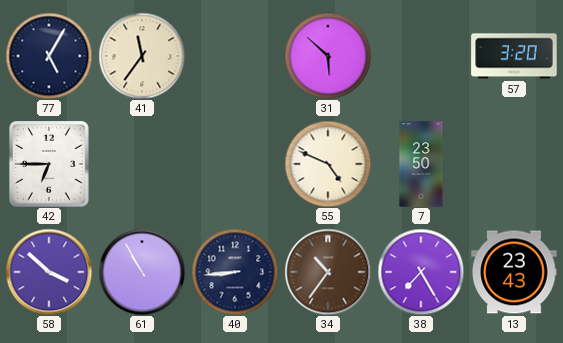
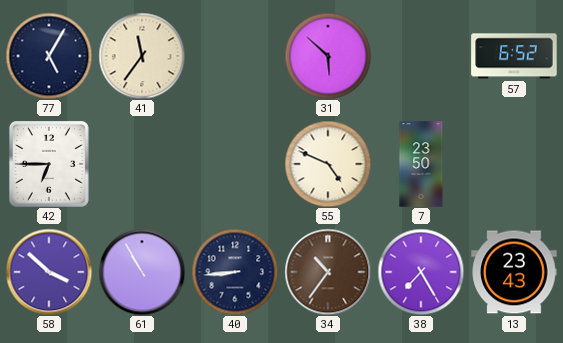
57: 3:20 -> 6:52 (514, 56)
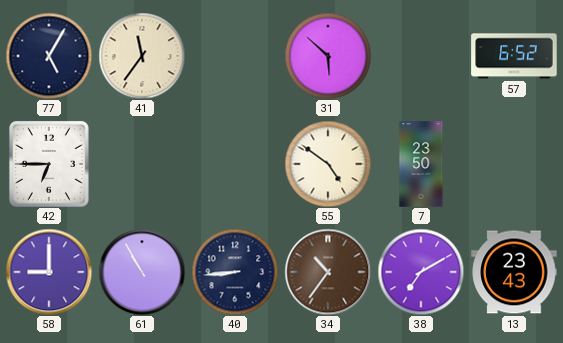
55: 4:49 -> 4:51 (328, 164)
58: 3:52 -> 9:00 (49, 272)
38: 7:25 -> 7:10 (421, 272)
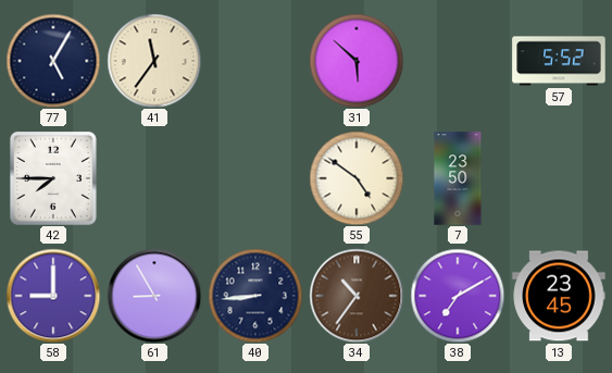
57: 6:52 -> 5:52 (559, 61)
42: 6:45 -> 7:45 (53, 178)
61: 10:55 -> 8:55 (154, 296)
13: 23:43 -> 23:45 (559, 296)
